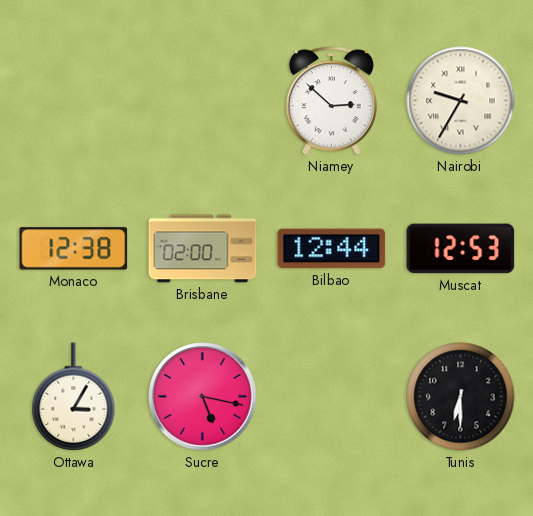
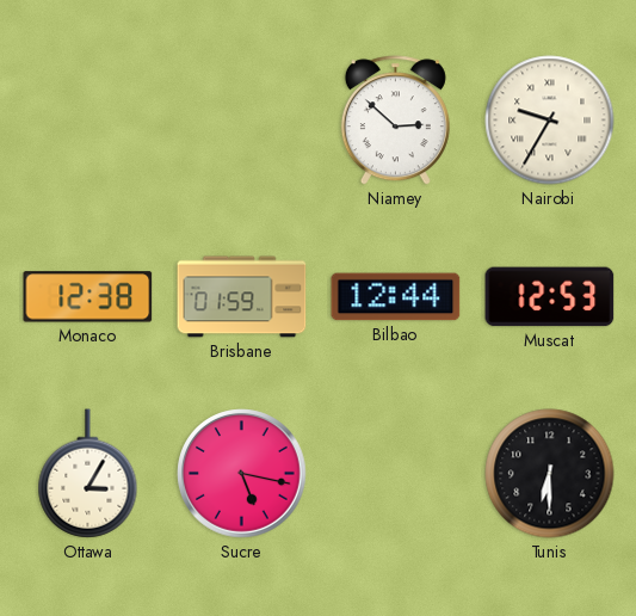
Brisbane: 02:00 -> 01:59 (242, 297)
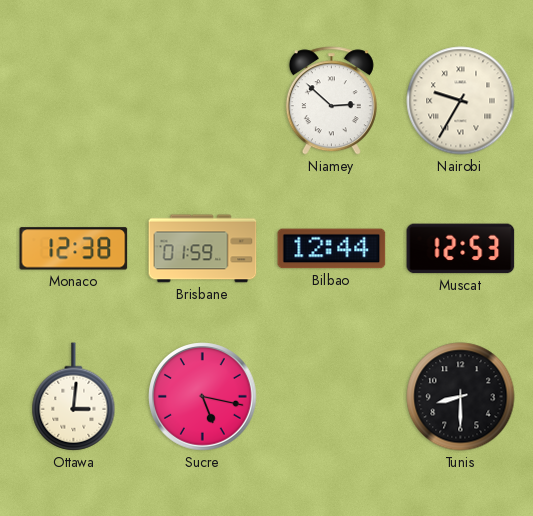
Ottawa: 3:05 -> 3:01 (74, 397)
Tunis: 6:30 -> 8:30 (461, 397)
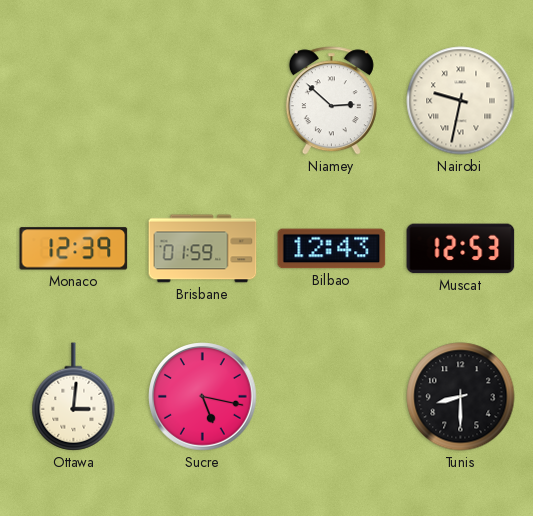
Nairobi: 9:35 -> 9:32 (461, 101)
Monaco: 12:38 -> 12:39 (74, 249)
Bilbao: 12:44 -> 12:43 (332, 249)
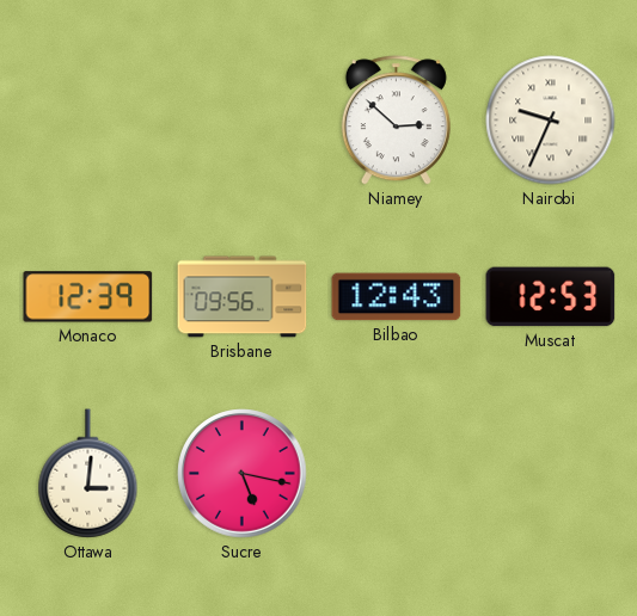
Nairobi: 9:32 -> 9:34 (551, 121)
Brisbane: 01:59 -> 09:56 (243, 297)
Tunis: 8:30 -> none (461, 397)
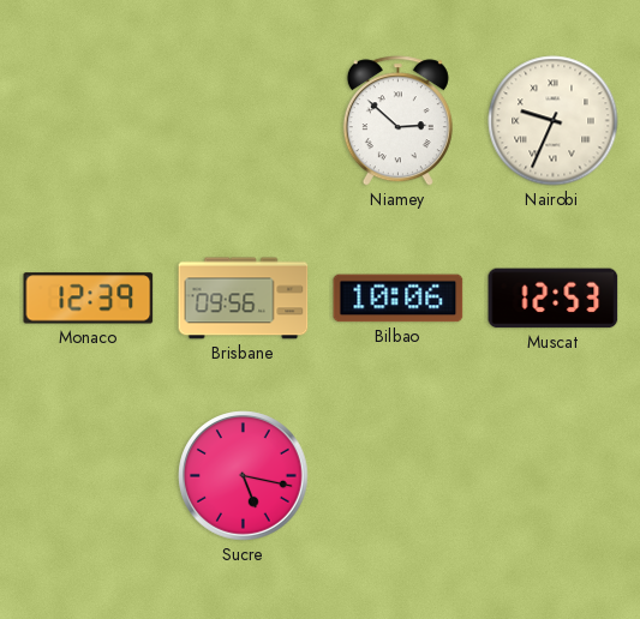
Bilbao: 12:43 -> 10:06 (399, 299)
Ottawa: 3:01 -> none (88, 474)
